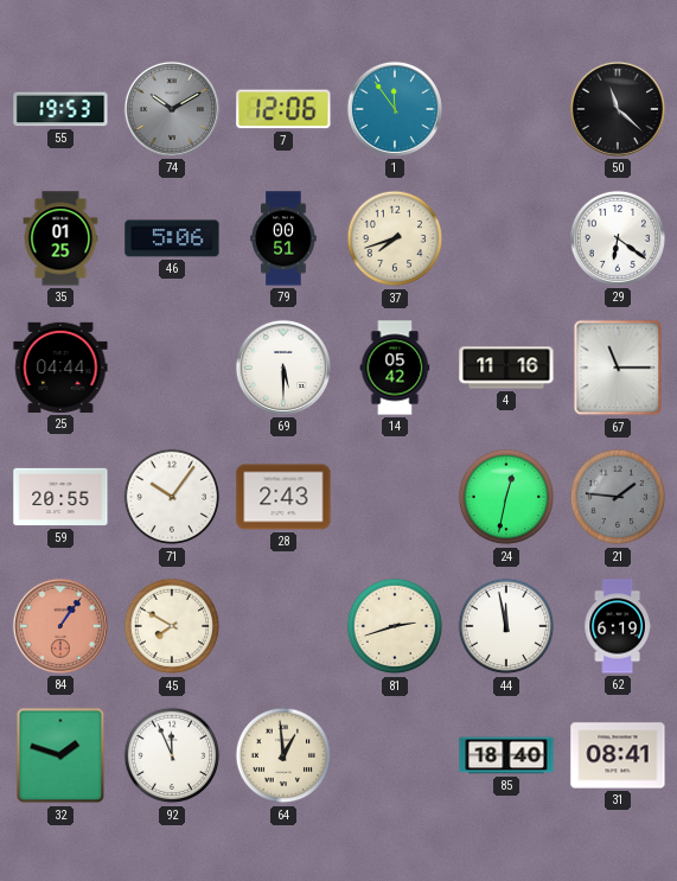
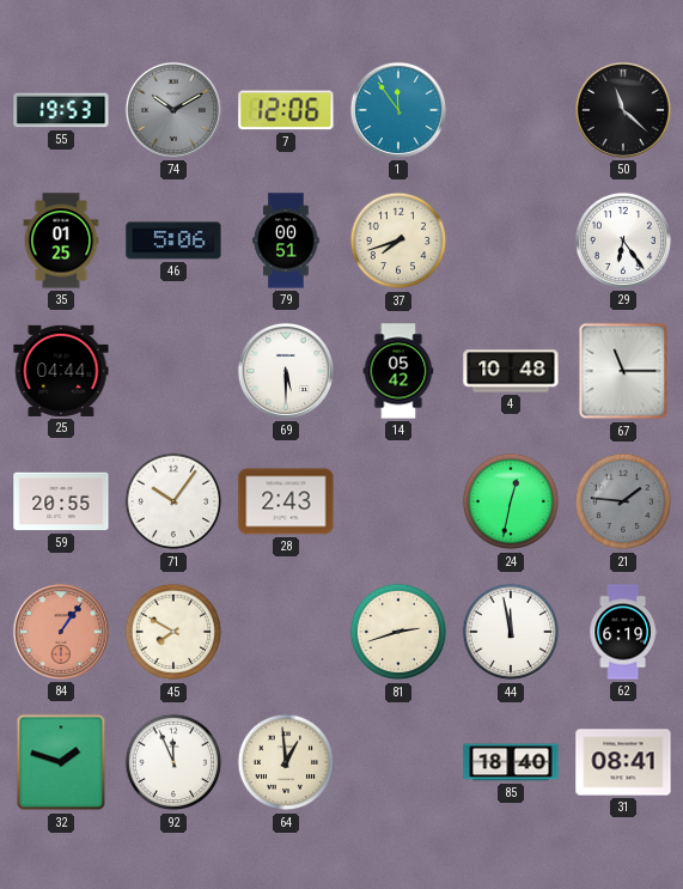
29: 6:21 -> 6:24 (623, 240)
4: 11:16 -> 10:48 (511, 371)
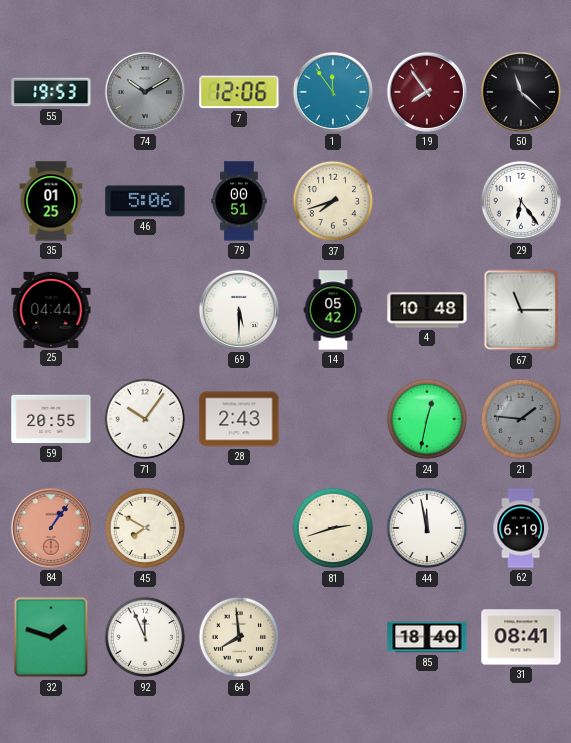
19: none -> 7:54 (427, 92)
64: 12:59 -> 7:59 (239, 637)
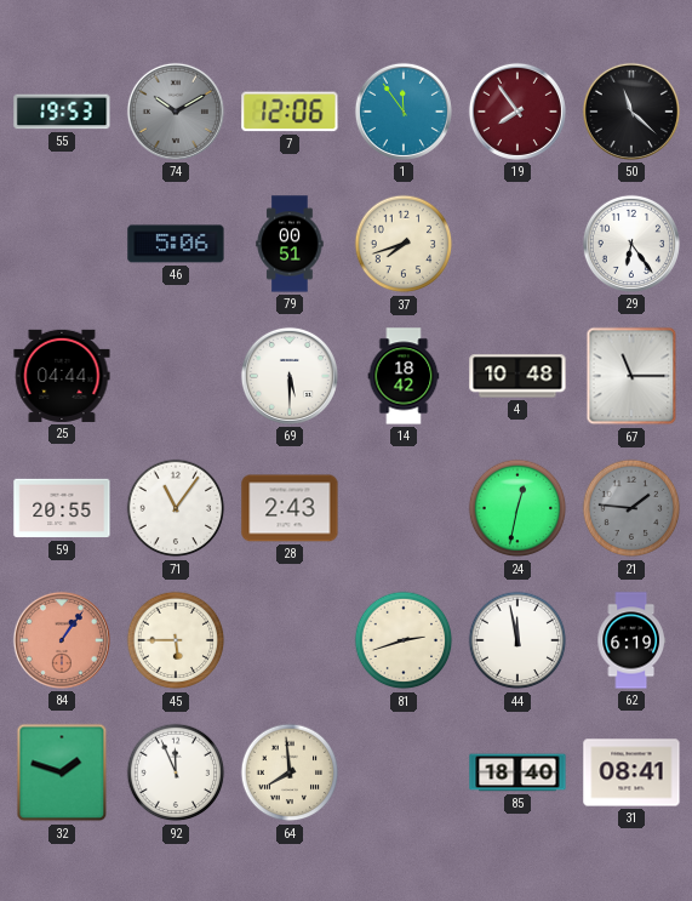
35: 01:25 -> none (51, 201)
14: 05:42 -> 18:42 (404, 376)
71: 10:06 -> 11:06 (176, 508)
45: 7:50 -> 5:45 (176, 640)
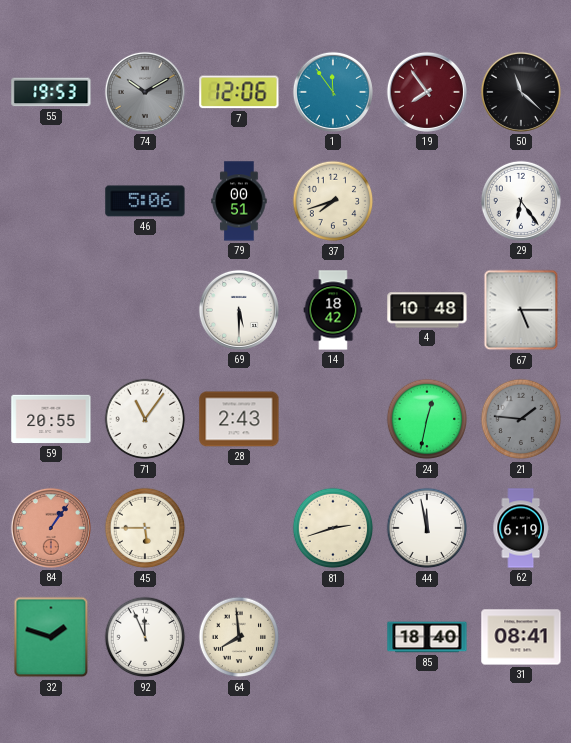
25: 04:44 -> none (62, 376)
67: 11:15 -> 5:15 (521, 310)
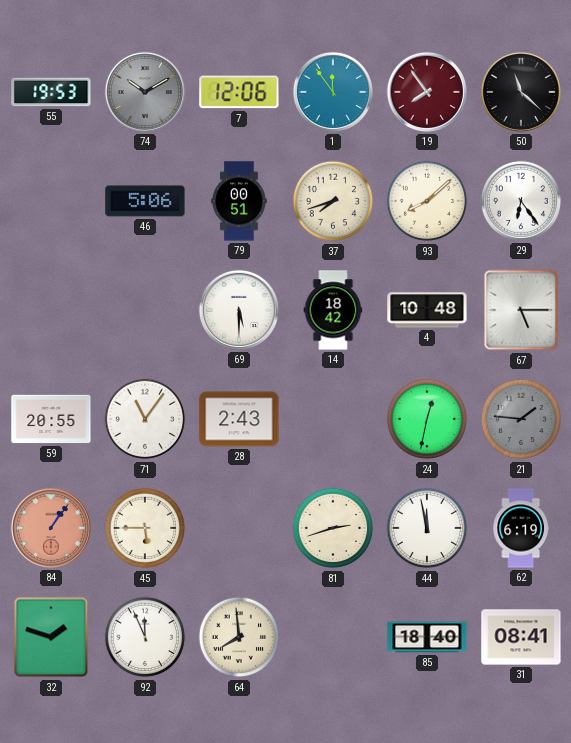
93: none -> 8:08 (427, 201)
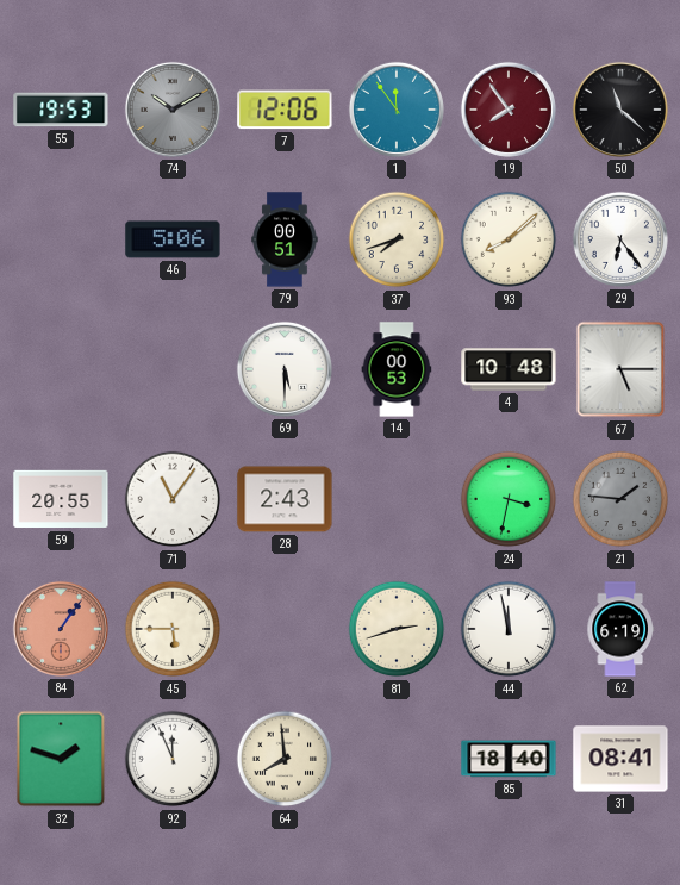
14: 18:42 -> 00:53 (397, 369)
24: 12:32 -> 3:32 (509, 499)
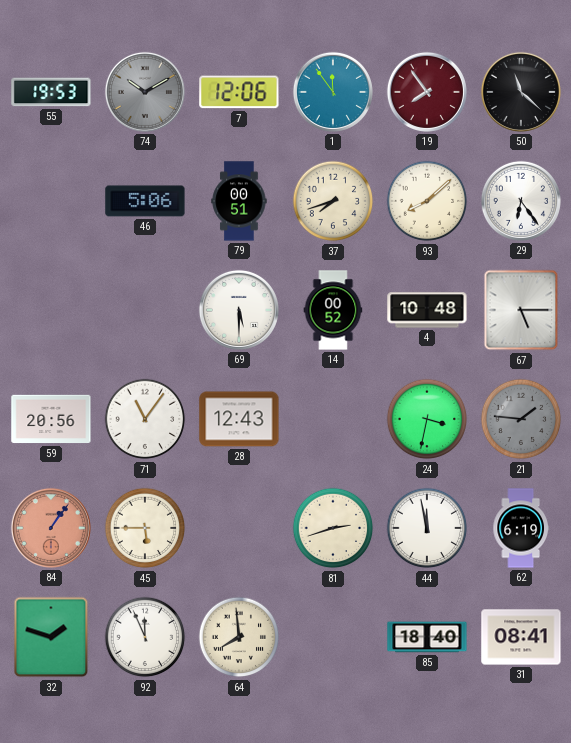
14: 00:53 -> 00:52 (333, 310)
59: 20:55 -> 20:56 (51, 419)
28: 2:43 -> 12:43 (239, 419)
